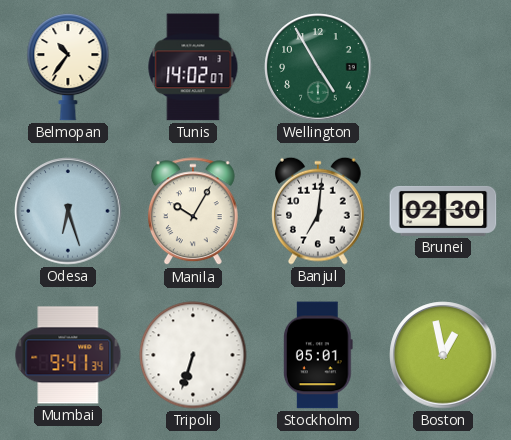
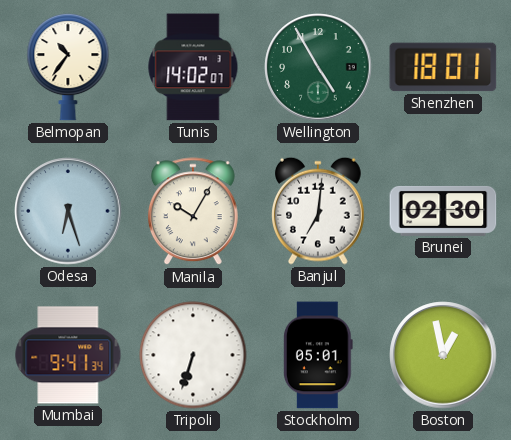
Shenzhen: none -> 18:01 (443, 67)
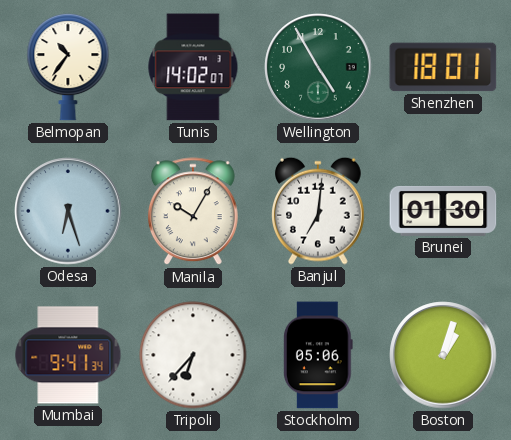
Brunei: 02:30 -> 01:30 (443, 211)
Tripoli: 6:33 -> 6:37 (193, 355)
Stockholm: 05:01 -> 05:06 (318, 355)
Boston: 12:58 -> 1:03 (443, 355)
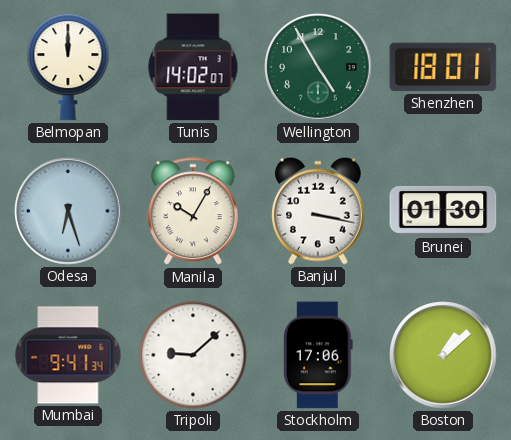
Belmopan: 10:36 -> 12:00 (68, 67)
Banjul: 7:01 -> 3:17 (319, 211)
Tripoli: 6:37 -> 9:08 (193, 355)
Stockholm: 05:06 -> 17:06 (318, 355)
Boston: 1:03 -> 1:08 (443, 355)
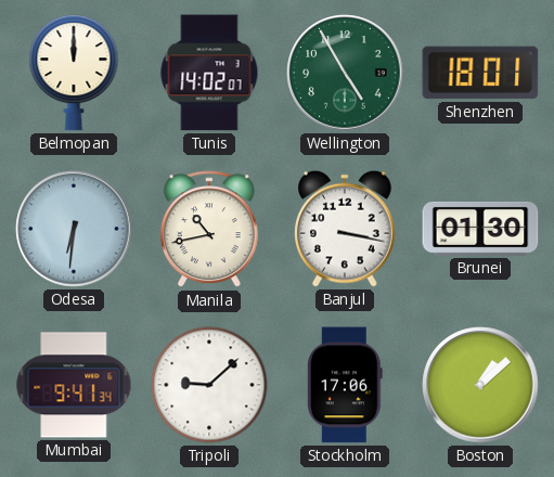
Odesa: 6:27 -> 6:31 (74, 229)
Manila: 10:05 -> 10:43 (209, 230)
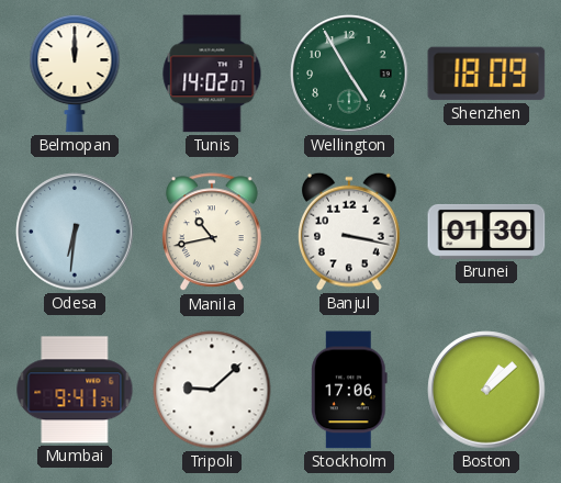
Shenzhen: 18:01 -> 18:09 (486, 74)
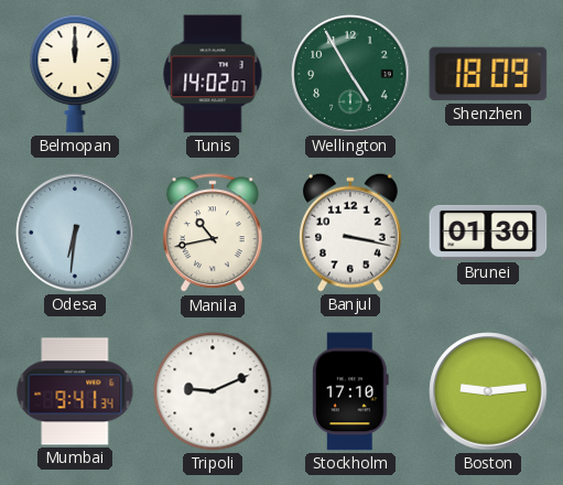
Tripoli: 9:08 -> 9:11 (213, 391)
Stockholm: 17:06 -> 17:10 (350, 391)
Boston: 1:08 -> 9:14 (488, 391)
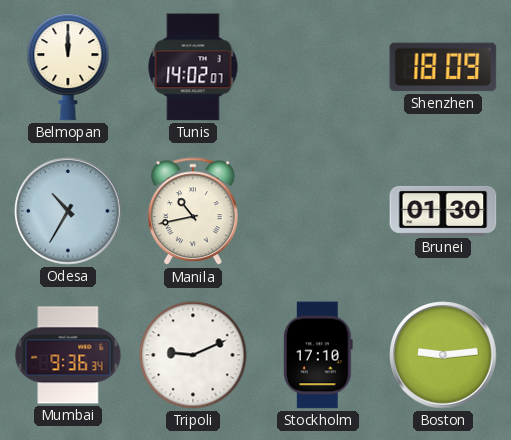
Wellington: 4:55 -> none (350, 74)
Odesa: 6:31 -> 10:35 (68, 211)
Banjul: 3:17 -> none (351, 233)
Mumbai: 9:41 -> 9:36 (68, 355)
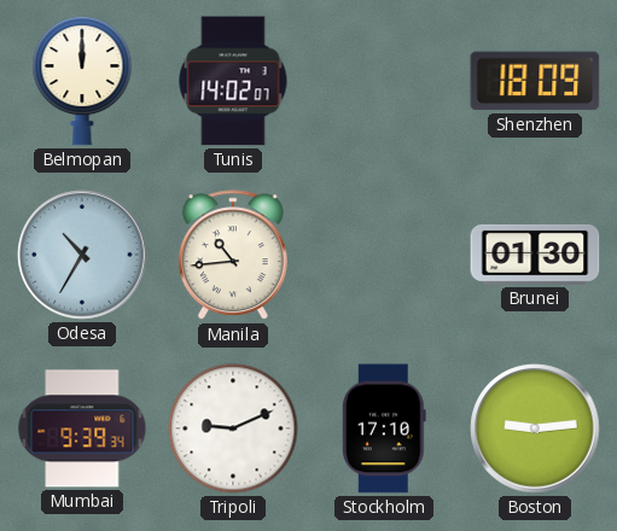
Manila: 10:43 -> 10:44 (233, 256)
Mumbai: 9:36 -> 9:39 (82, 428)
